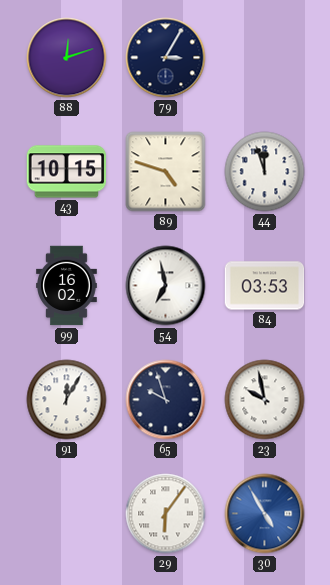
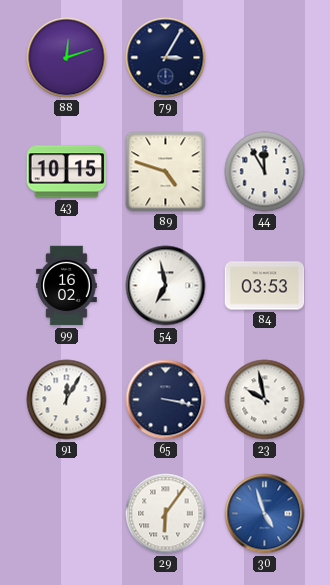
44: 11:57 -> 11:55 (265, 172)
65: 9:57 -> 3:17 (166, 400)
30: 4:55 -> 4:57 (265, 514)
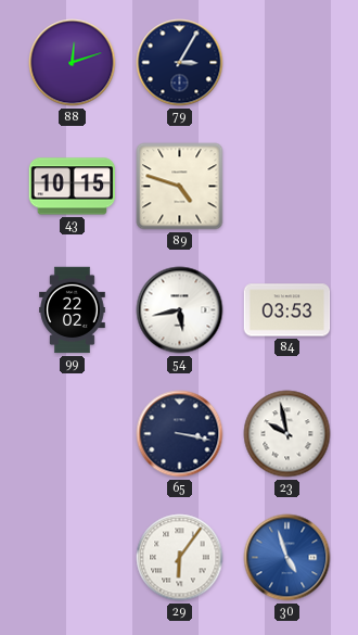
44: 11:55 -> none (265, 172)
99: 16:02 -> 22:02 (73, 310)
54: 6:58 -> 5:43 (180, 310)
91: 12:05 -> none (67, 400)
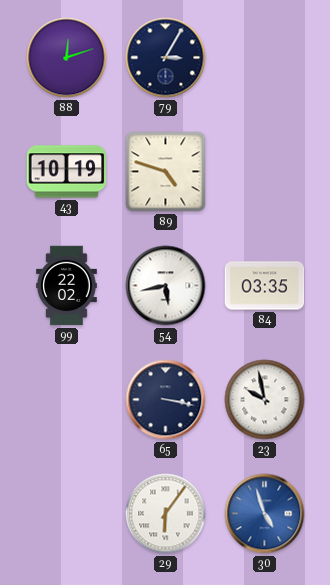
43: 10:15 -> 10:19 (67, 172)
84: 03:53 -> 03:35 (265, 286)
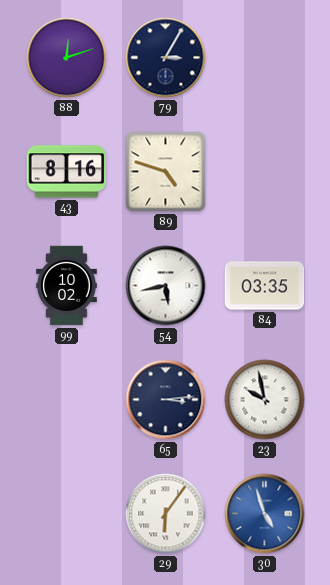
43: 10:19 -> 8:16 (67, 172)
99: 22:02 -> 10:02 (67, 286)
65: 3:17 -> 3:14 (166, 400)
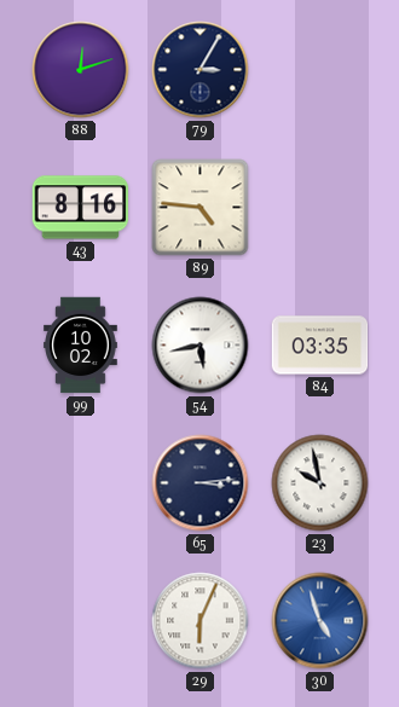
89: 4:48 -> 4:46 (201, 208)
29: 6:06 -> 6:04 (201, 621)
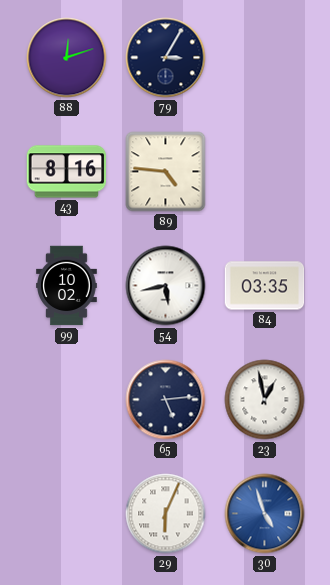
65: 3:14 -> 5:14 (166, 400)
23: 9:58 -> 12:58 (265, 400)
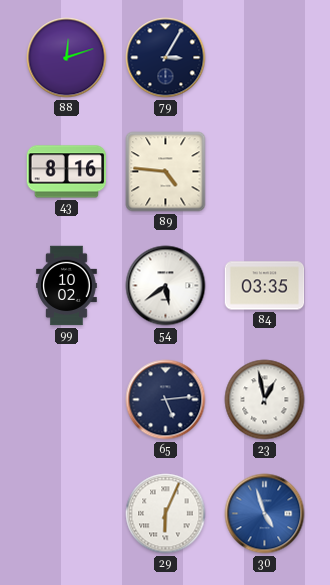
54: 5:43 -> 5:39 (166, 286)
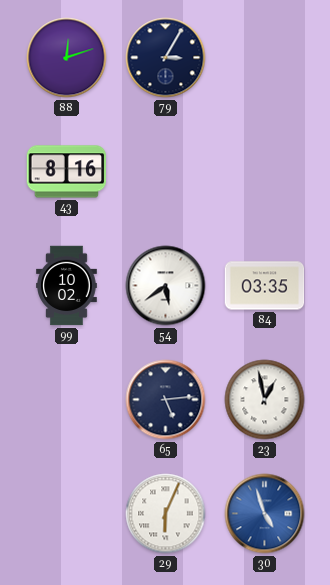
89: 4:46 -> none (166, 172)
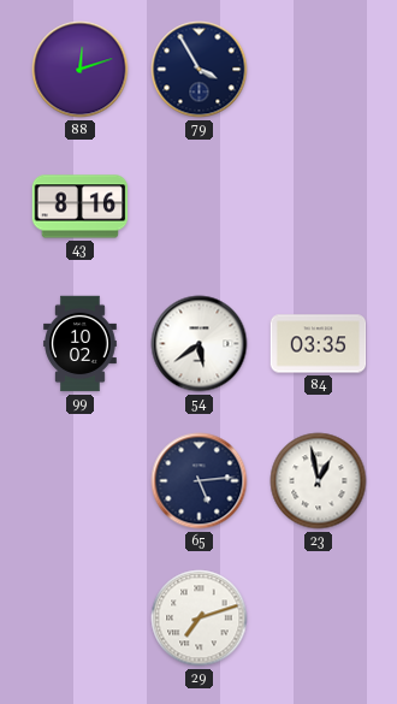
79: 3:05 -> 3:55 (200, 70)
29: 6:04 -> 7:12 (200, 619)
30: 4:57 -> none (265, 514)
